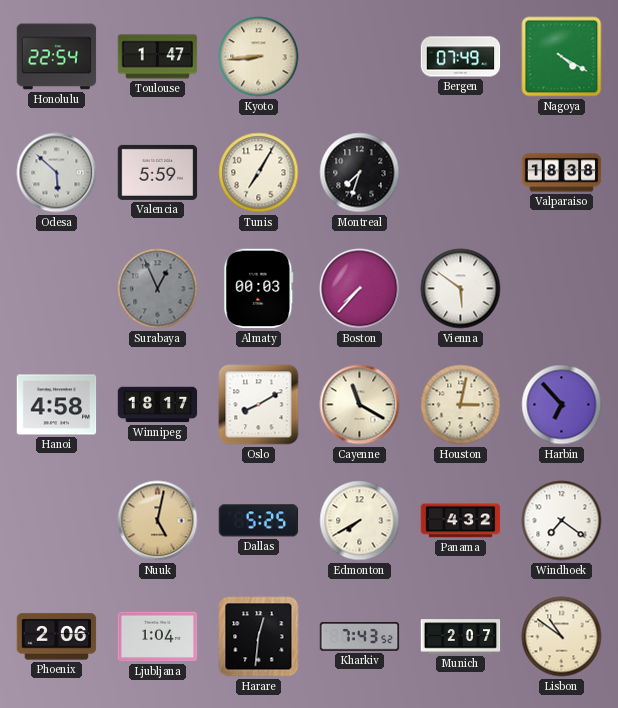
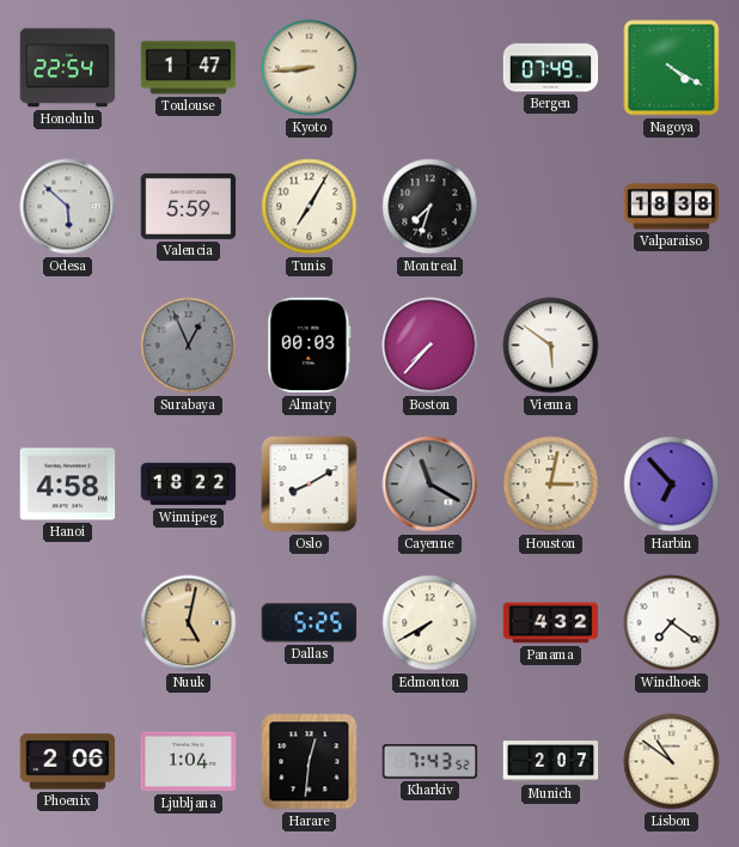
Winnipeg: 18:17 -> 18:22 (189, 485)
Cayenne dial: cream -> grey (430, 485)
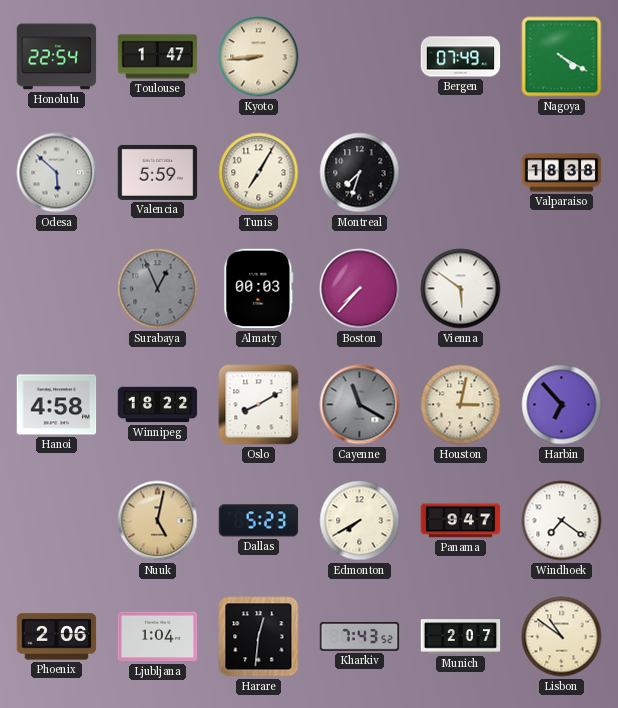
Dallas: 5:25 -> 5:23 (259, 521)
Panama: 4:32 -> 9:47 (461, 521)
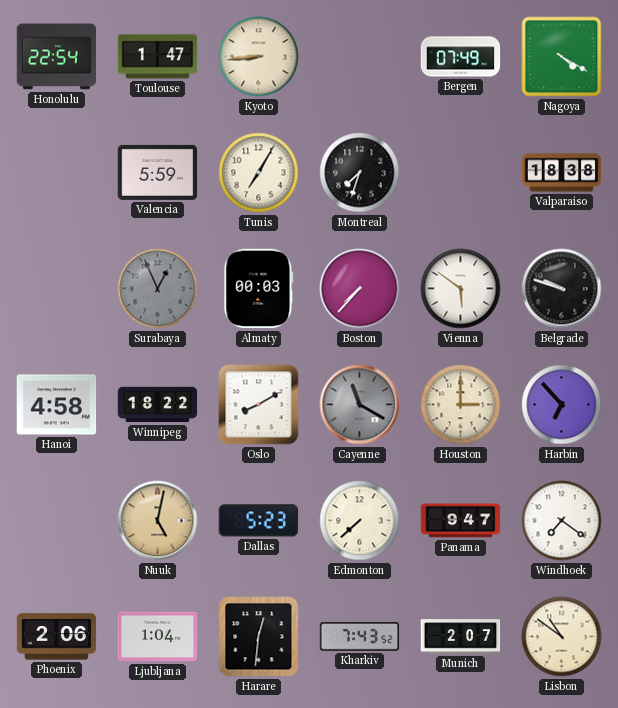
Odesa: 5:52 -> none (57, 173)
Belgrade: none -> 9:48 (562, 289)
Houston: 3:02 -> 3:00 (461, 405)
Edmonton: 7:40 -> 7:38 (360, 521)
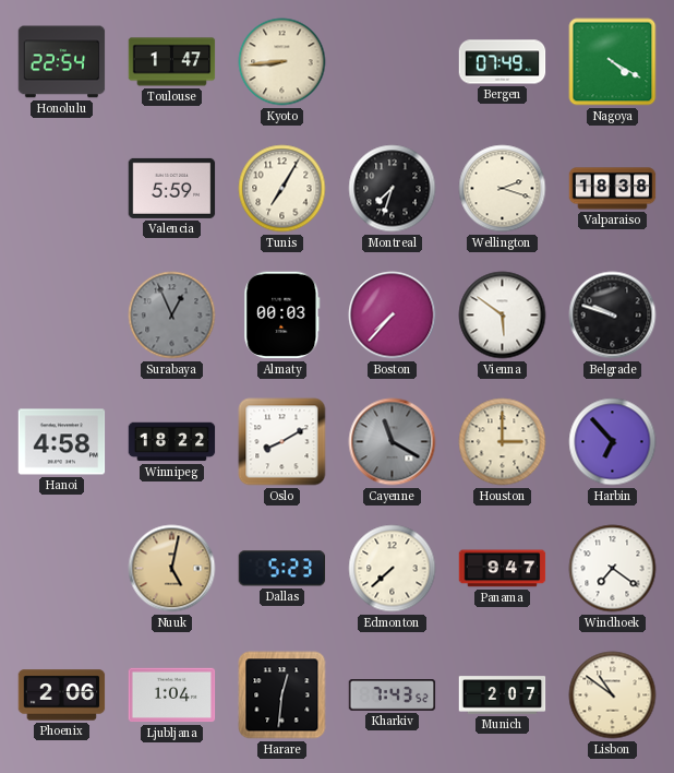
Wellington: none -> 2:18 (503, 189)
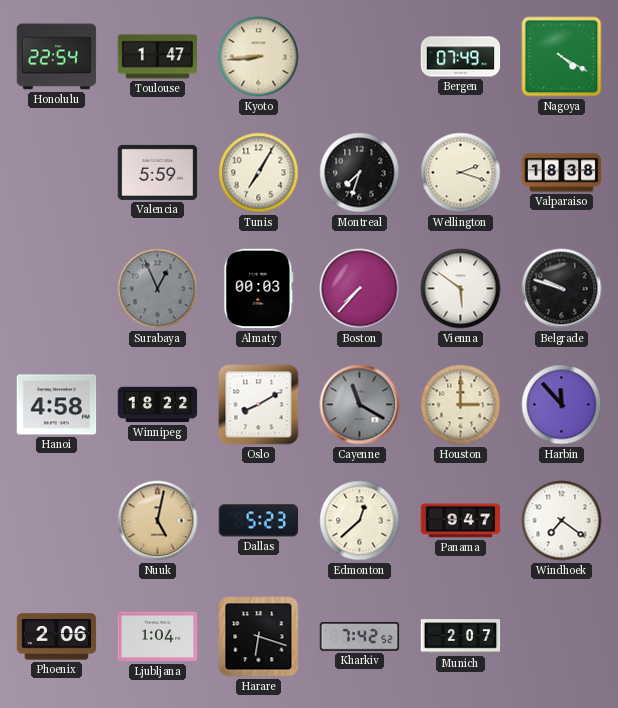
Harbin: 6:53 -> 11:53 (562, 405)
Edmonton: 7:38 -> 12:38 (360, 521)
Harare: 12:31 -> 6:18 (259, 637)
Kharkiv: 7:43 -> 7:42 (360, 637)
Lisbon: 10:51 -> none (613, 695)
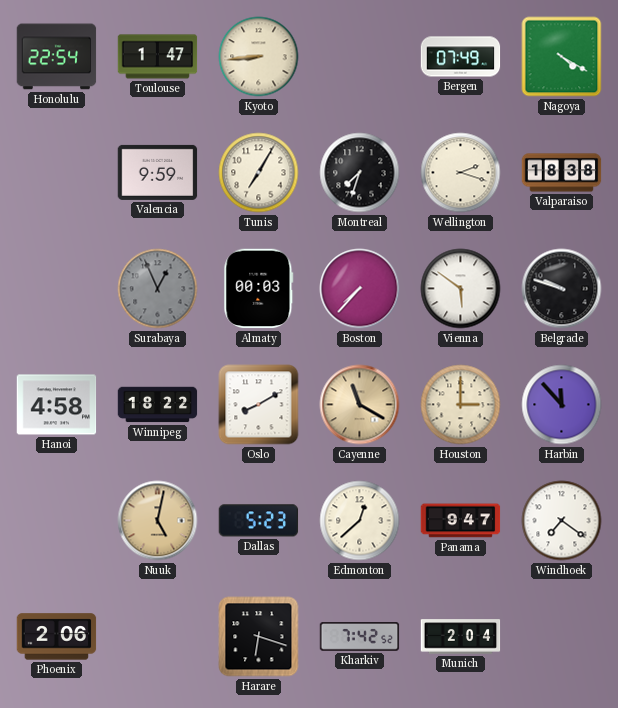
Valencia: 5:59 -> 9:59 (158, 172)
Cayenne dial: grey -> champagne (360, 405)
Ljubljana: 1:04 -> none (158, 637)
Munich: 2:07 -> 2:04 (461, 637)
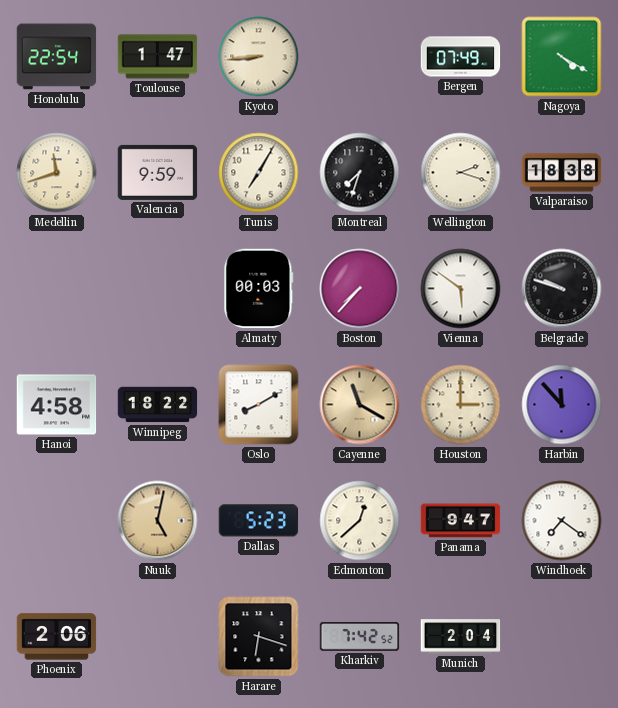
Medellin: none -> 11:42 (57, 173)
Surabaya: 12:56 -> none (158, 289)
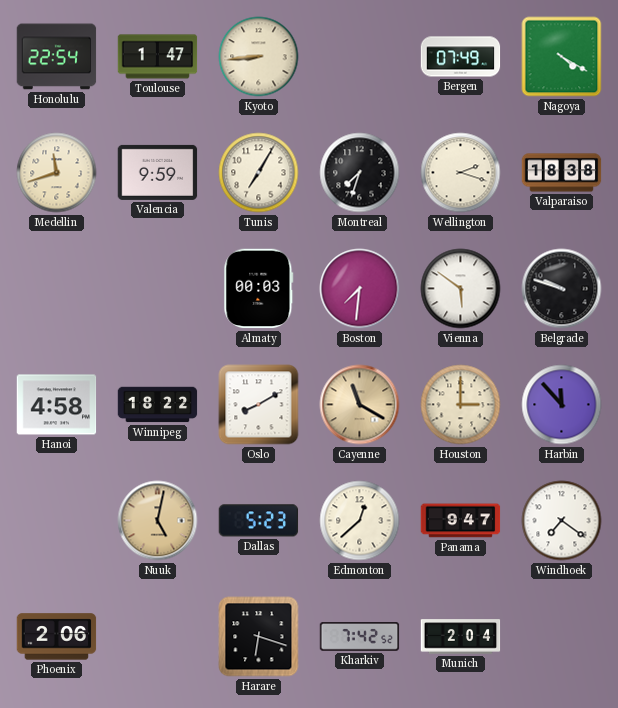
Boston: 7:37 -> 7:31 (360, 289)
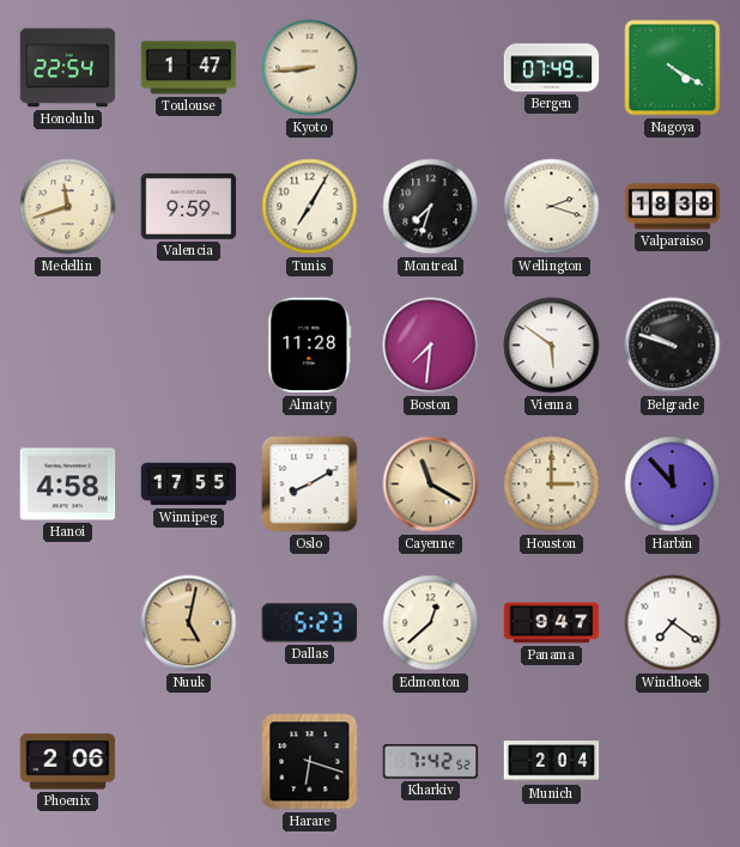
Almaty: 00:03 -> 11:28 (310, 346)
Winnipeg: 18:22 -> 17:55 (189, 485)
